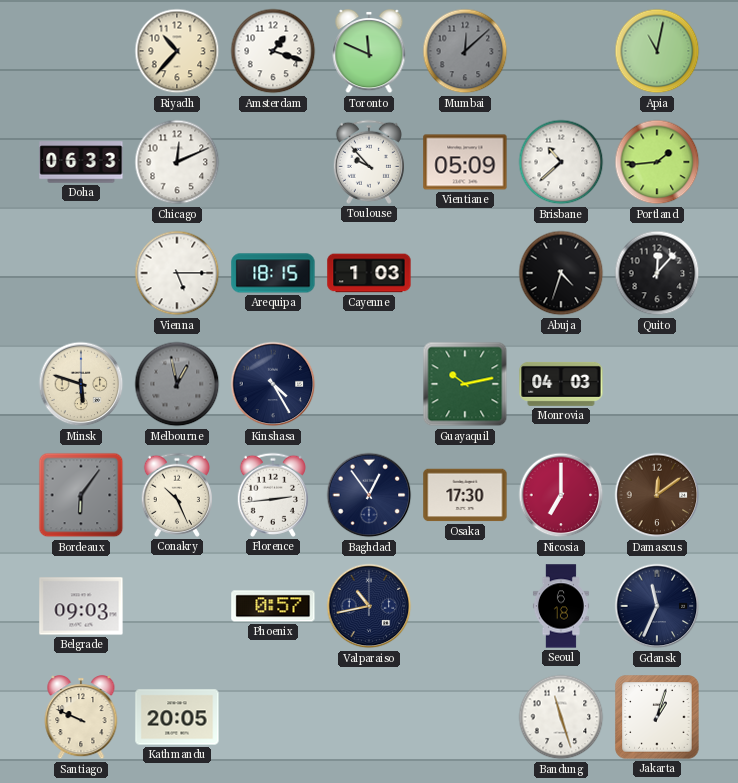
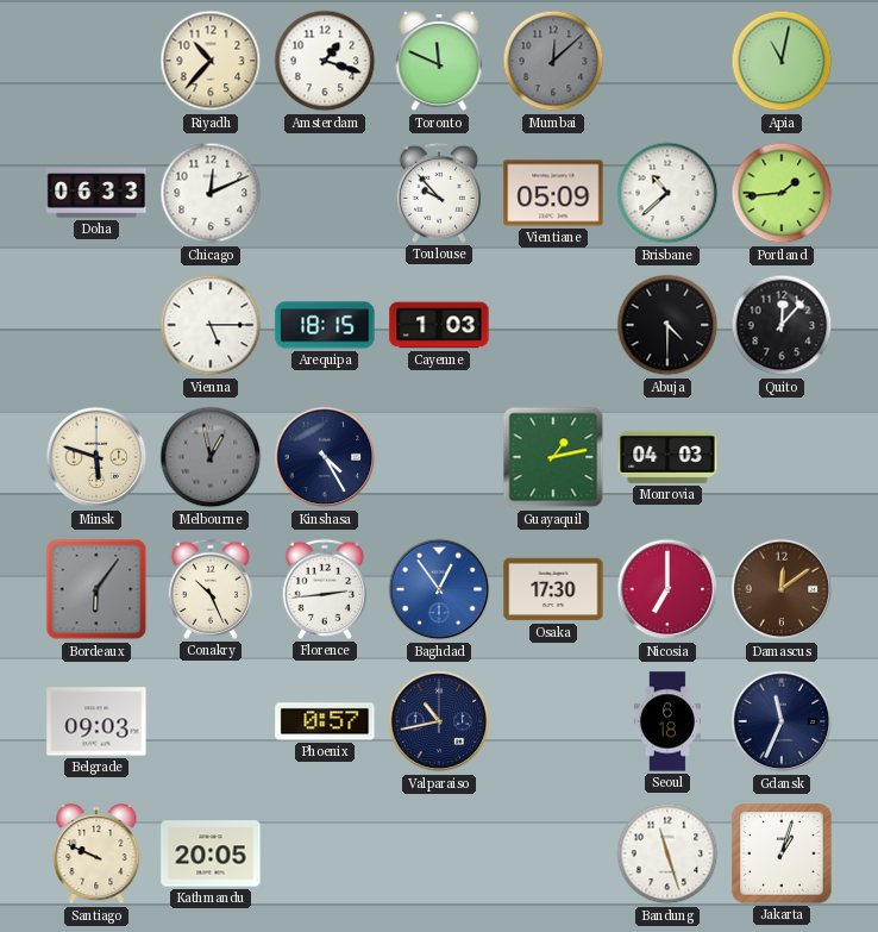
Abuja: 4:33 -> 4:30 (667, 325)
Guayaquil: 10:13 -> 1:13 (553, 457)
Baghdad dial: navy -> blue (439, 589)
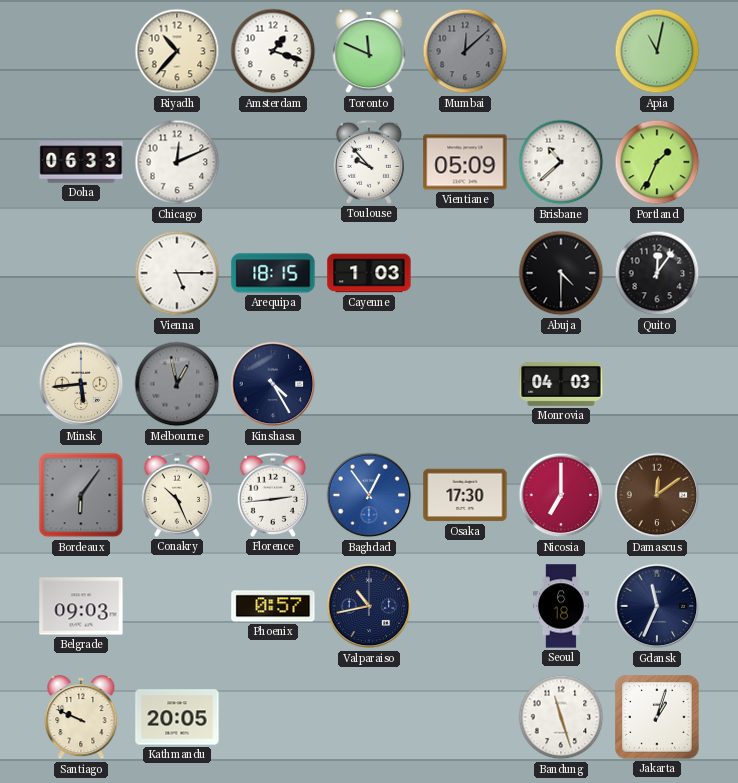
Portland: 1:44 -> 1:34 (657, 162)
Quito: 12:07 -> 12:06 (657, 273)
Minsk: 5:48 -> 5:44 (81, 384)
Guayaquil: 1:13 -> none (553, 457)
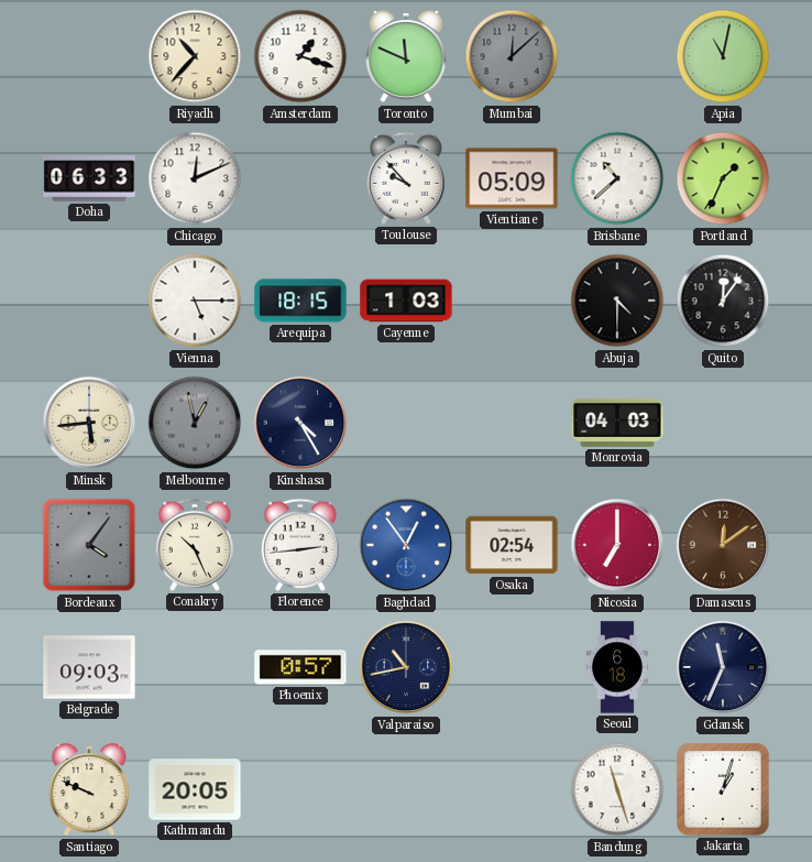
Bordeaux: 6:06 -> 4:06 (89, 545)
Osaka: 17:30 -> 02:54 (512, 545)
